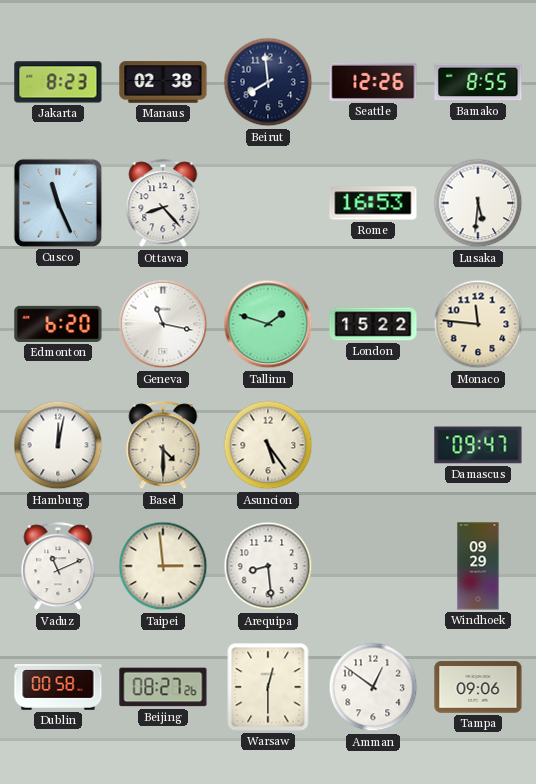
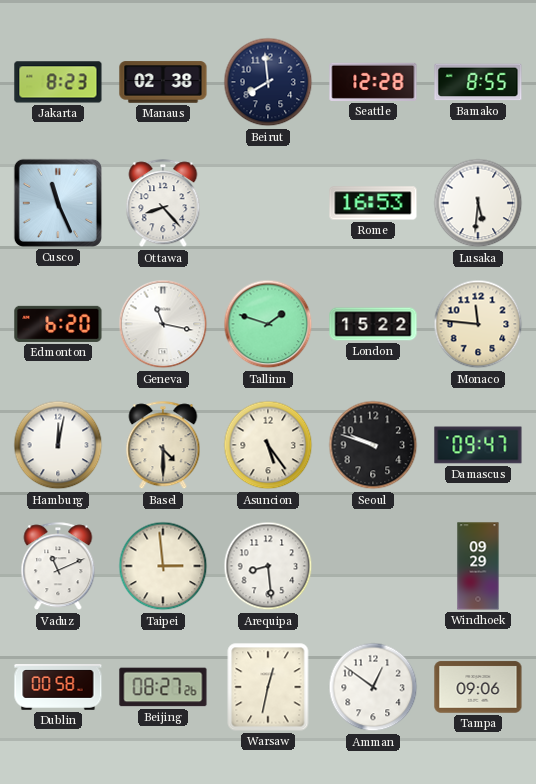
Seattle: 12:26 -> 12:28 (373, 82)
Seoul: none -> 9:48 (373, 445)
Warsaw: 12:30 -> 12:32 (268, 687)
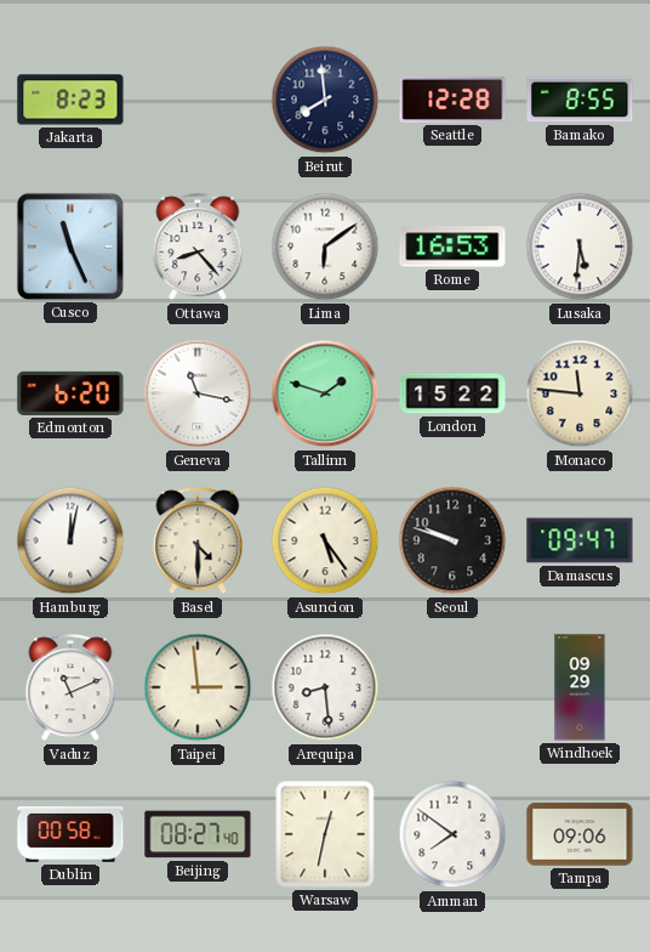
Manaus: 02:38 -> none (163, 82)
Lima: none -> 6:09 (325, 246)
Beijing: 08:27:26 -> 08:27:40 (198, 834)
Amman: 12:51 -> 7:51 (452, 834)
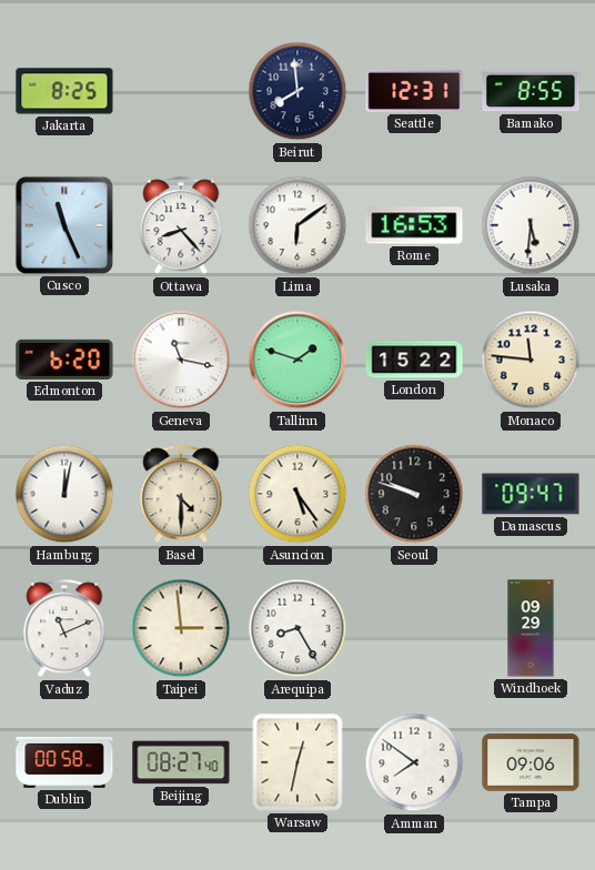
Jakarta: 8:23 -> 8:25 (64, 91)
Seattle: 12:28 -> 12:31 (414, 91)
Arequipa: 8:29 -> 8:25 (297, 628)
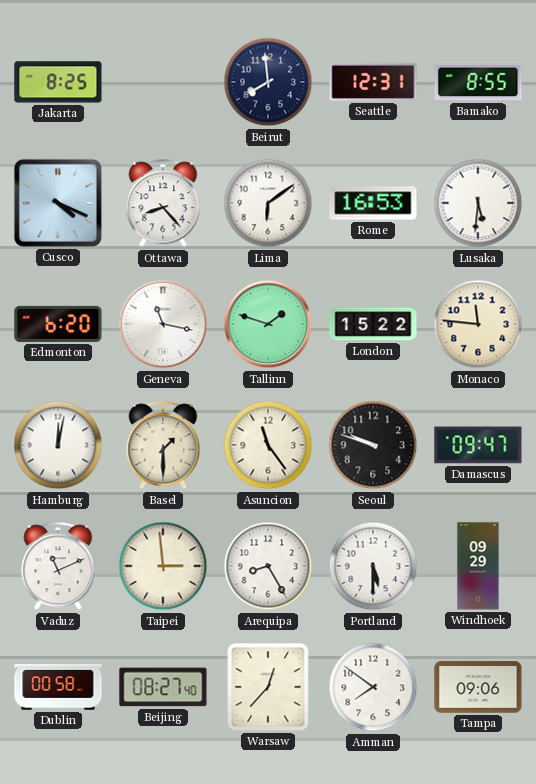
Cusco: 11:26 -> 4:19 (58, 203)
Basel: 4:30 -> 1:30 (163, 446)
Asuncion: 5:24 -> 11:24 (268, 445)
Portland: none -> 5:30 (373, 566)
Warsaw: 12:32 -> 12:37 (268, 687)
